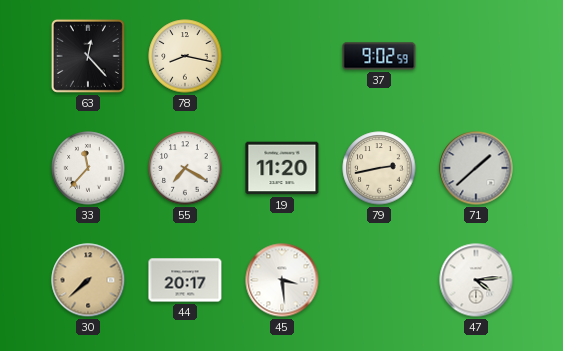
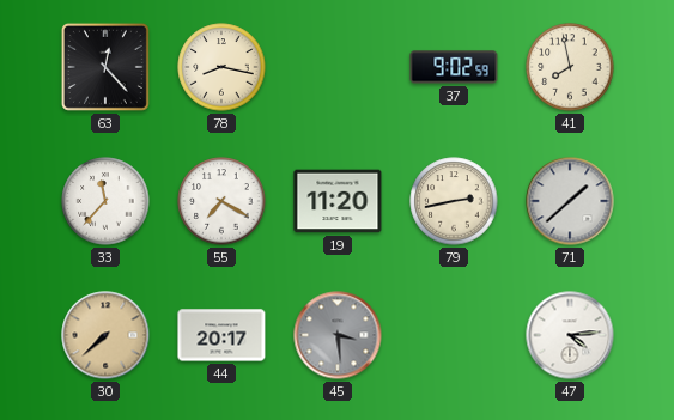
41: none -> 7:58 (570, 67)
45 dial: white -> grey (338, 335)
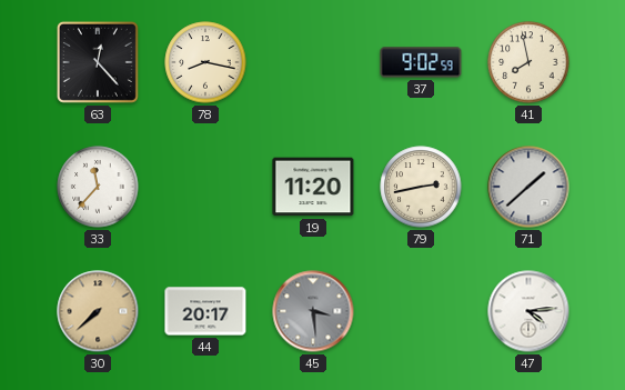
55: 7:20 -> none (221, 201)
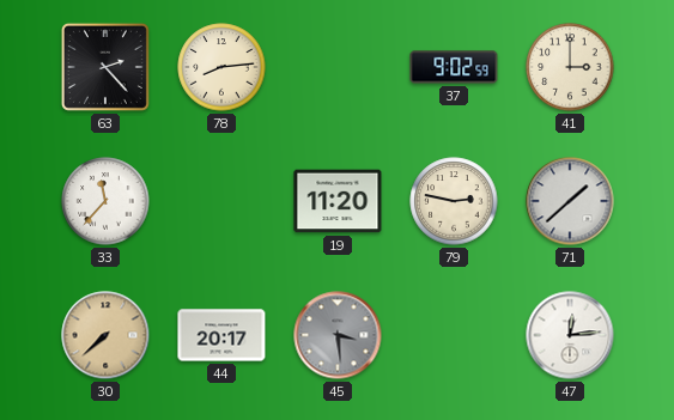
63: 12:23 -> 2:23 (105, 67)
78: 8:17 -> 8:14 (221, 67)
41: 7:58 -> 3:00 (570, 67)
79: 2:43 -> 2:47 (454, 201)
47: 4:14 -> 12:14 (570, 335)
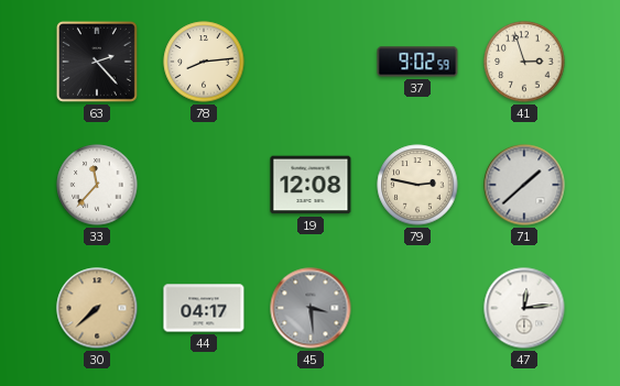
41: 3:00 -> 2:57 (524, 62)
19: 11:20 -> 12:08 (311, 185)
44: 20:17 -> 04:17 (204, 308)
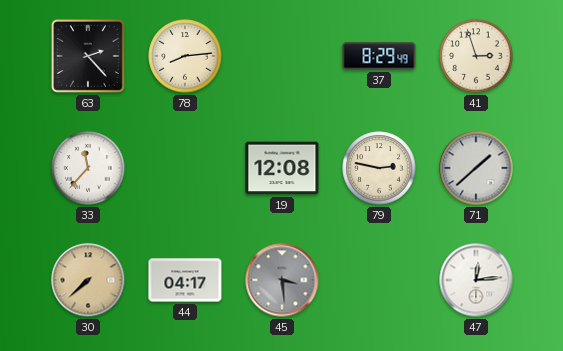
37: 9:02 -> 8:29 (379, 56)
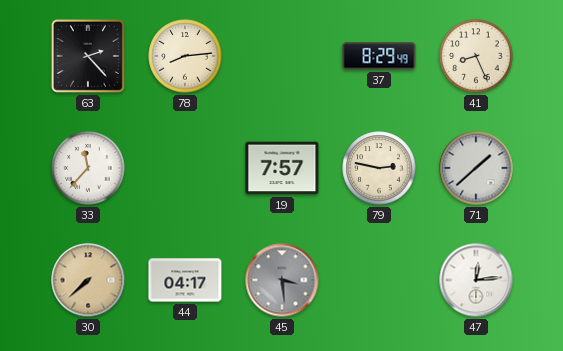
41: 2:57 -> 8:26 (476, 56)
19: 12:08 -> 7:57 (282, 168)
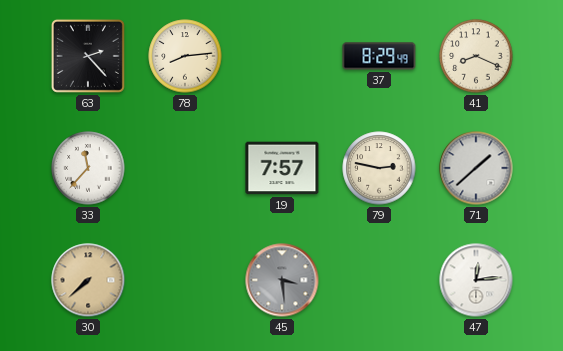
41: 8:26 -> 8:19 (476, 56)
44: 04:17 -> none (185, 280)
